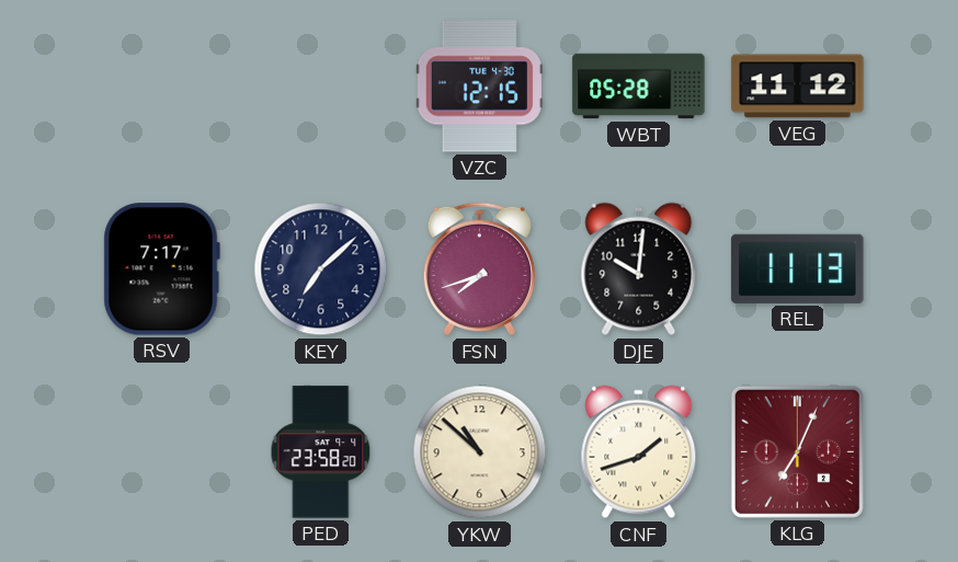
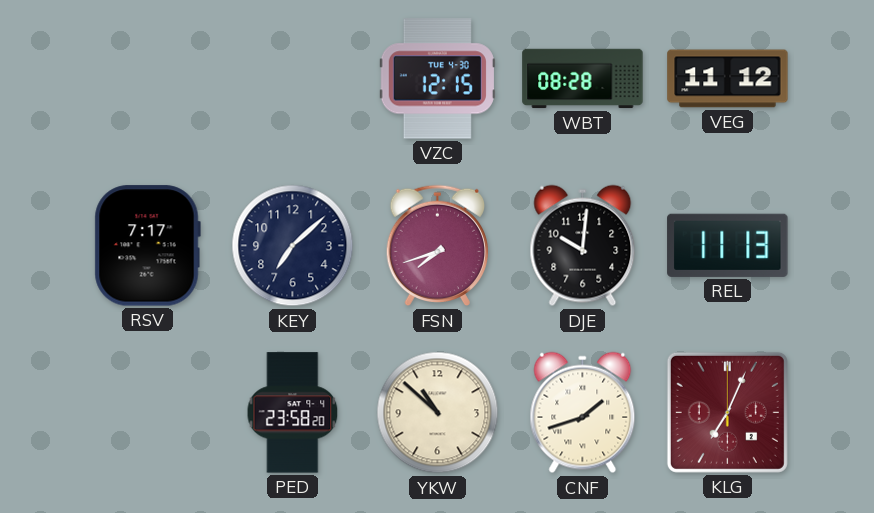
WBT: 05:28 -> 08:28 (583, 79)
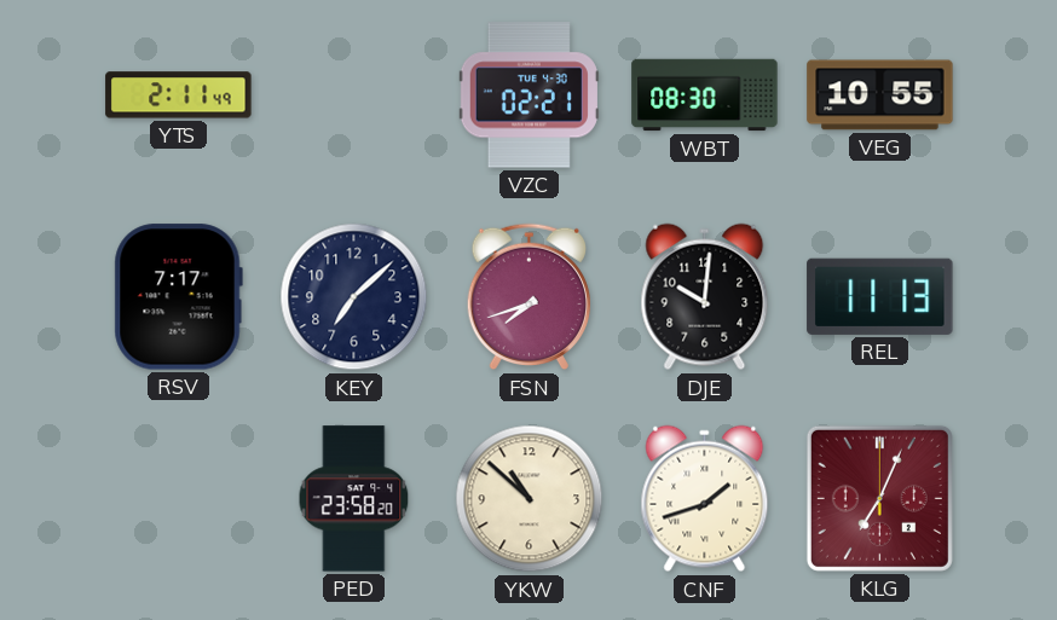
YTS: none -> 2:11 (179, 95)
VZC: 12:15 -> 02:21 (528, 95)
WBT: 08:28 -> 08:30 (705, 95)
VEG: 11:12 -> 10:55 (880, 95)
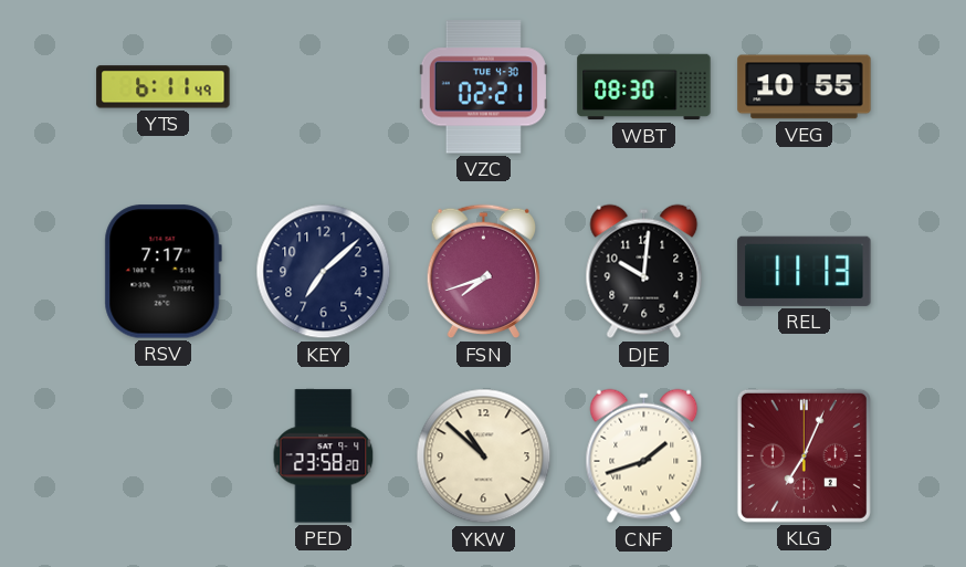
YTS: 2:11 -> 6:11 (164, 87)
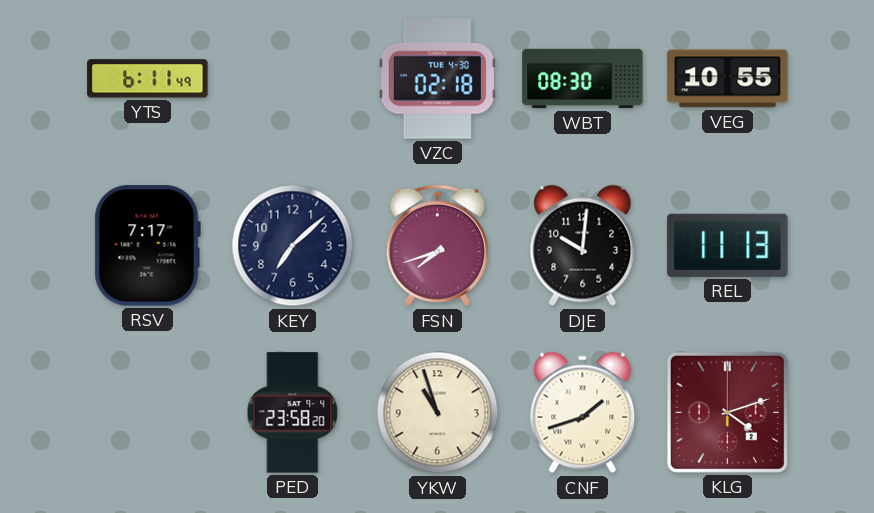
VZC: 02:21 -> 02:18 (437, 79)
YKW: 10:52 -> 10:57 (438, 413)
KLG: 7:04 -> 4:12 (727, 412)
